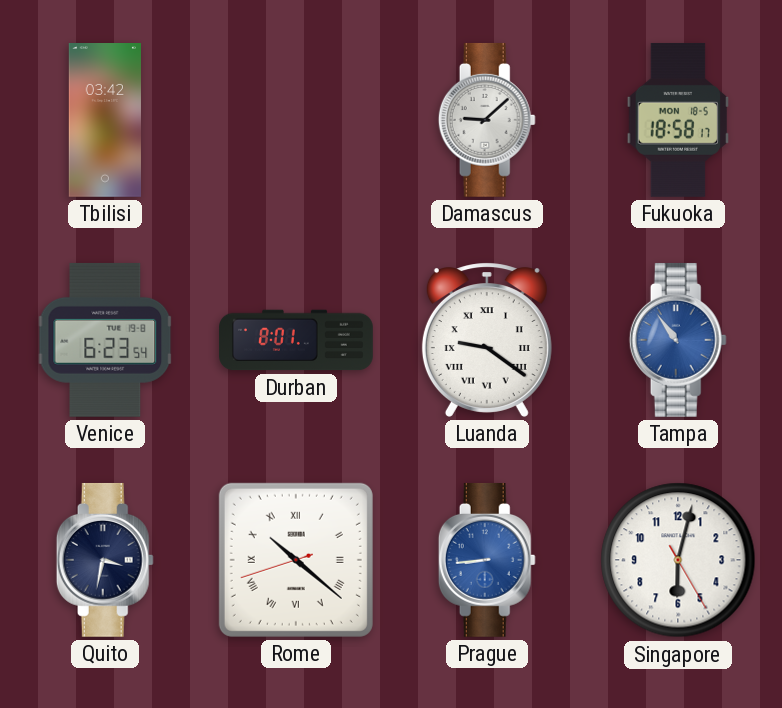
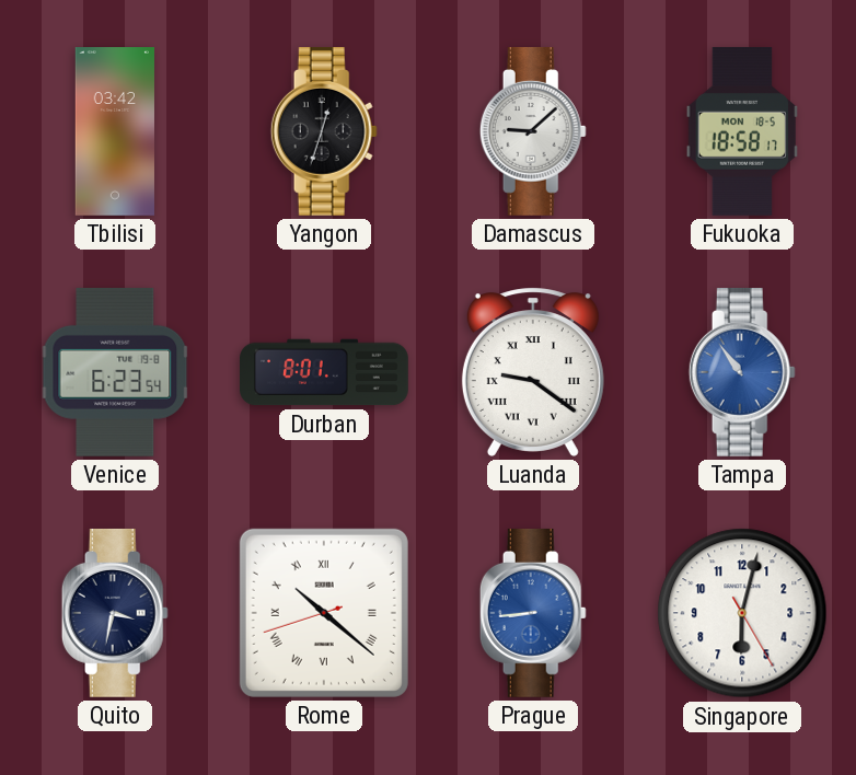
Yangon: none -> 12:33 (324, 131)
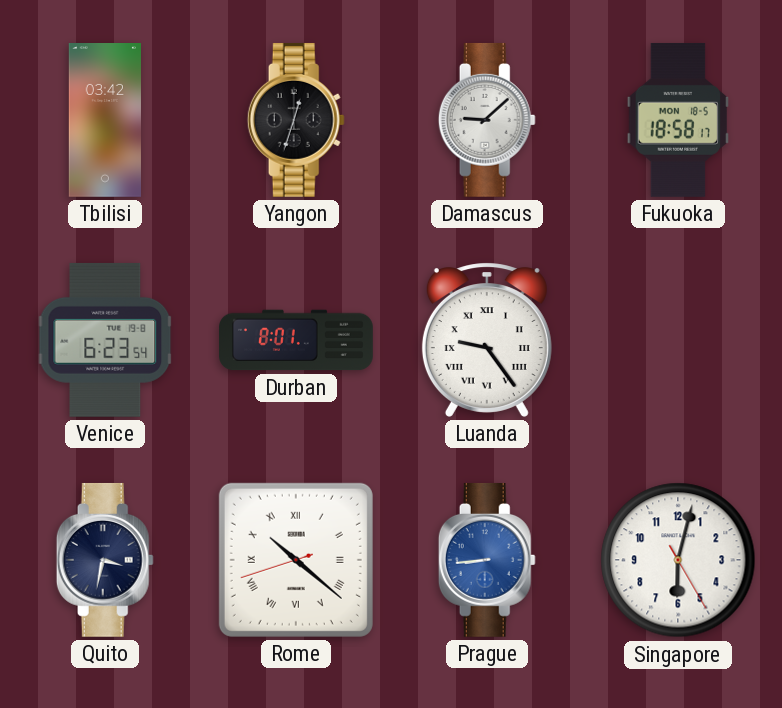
Luanda: 9:21 -> 9:24 (487, 340)
Tampa: 10:54 -> none (742, 372)
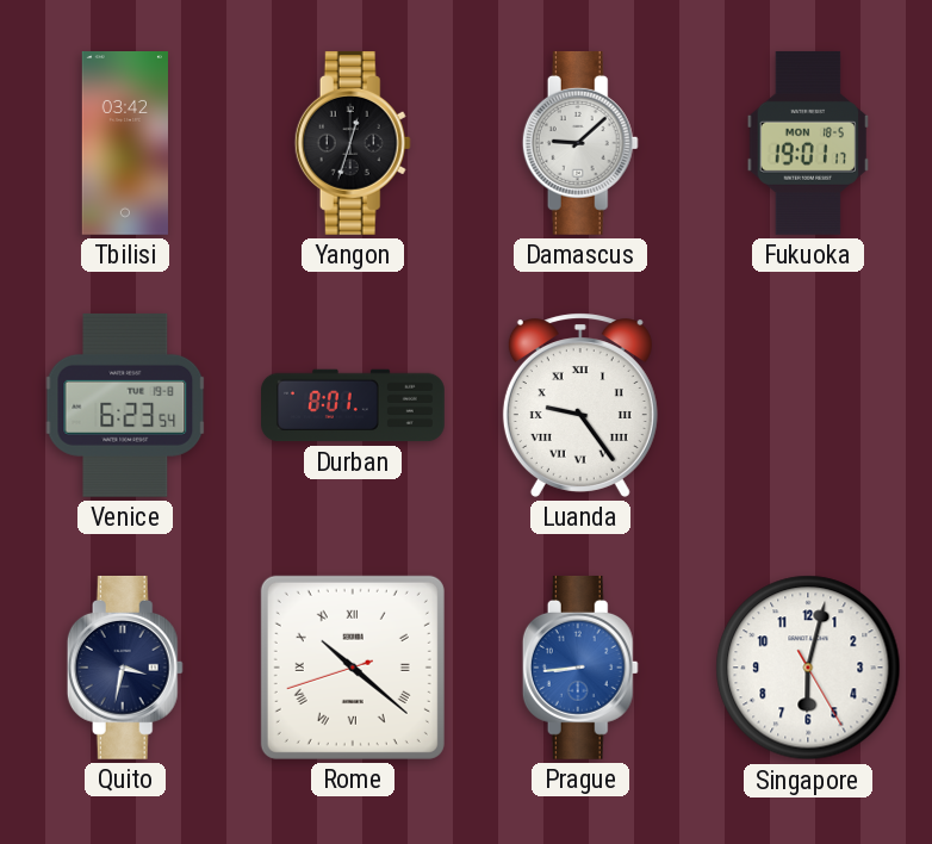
Fukuoka: 18:58 -> 19:01 (808, 143)
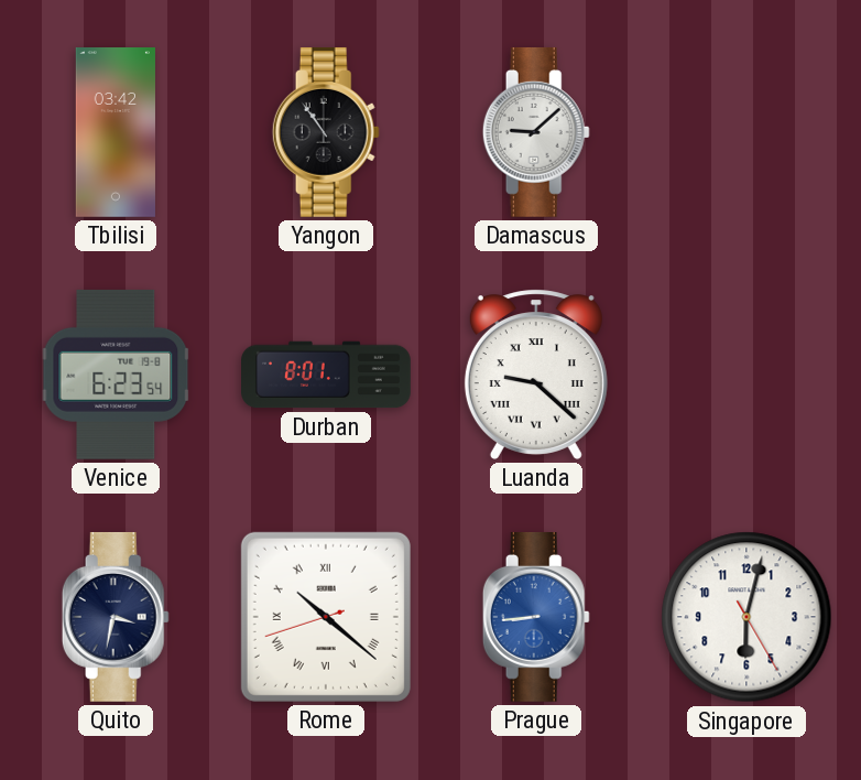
Yangon: 12:33 -> 10:54 (326, 132)
Fukuoka: 19:01 -> none (808, 143)
Luanda: 9:24 -> 9:22 (536, 375)
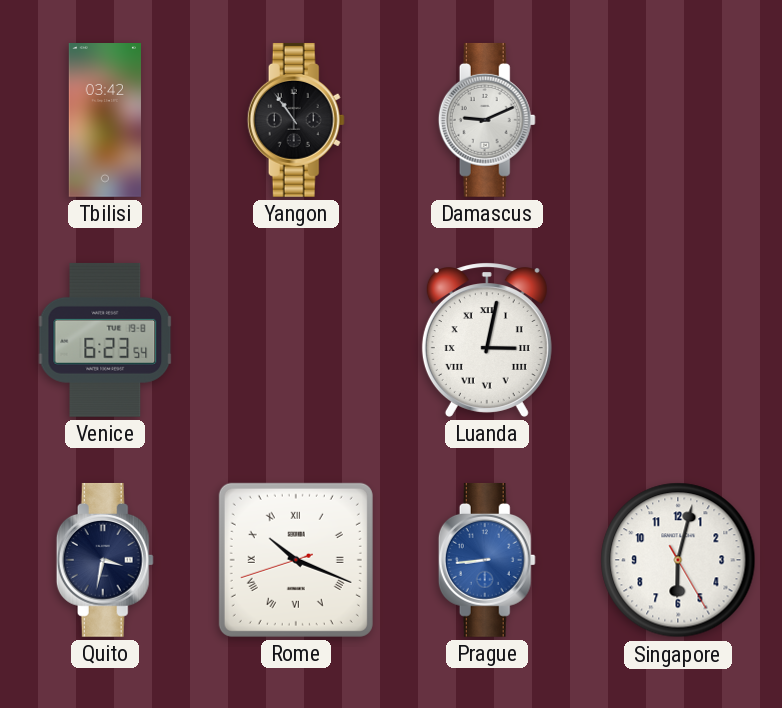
Damascus: 9:08 -> 9:11 (487, 120)
Durban: 8:01 -> none (327, 375)
Luanda: 9:22 -> 3:02 (487, 340)
Rome: 10:21 -> 10:18 (296, 560)
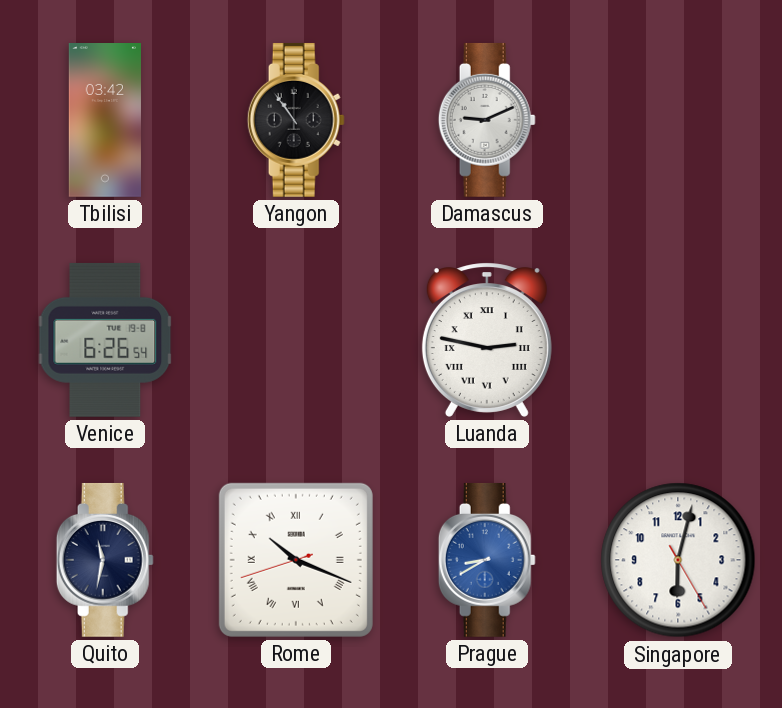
Venice: 6:23 -> 6:26 (105, 340)
Luanda: 3:02 -> 2:47 (487, 340)
Quito: 3:32 -> 11:32 (105, 560)
Prague: 8:44 -> 8:40 (487, 560)
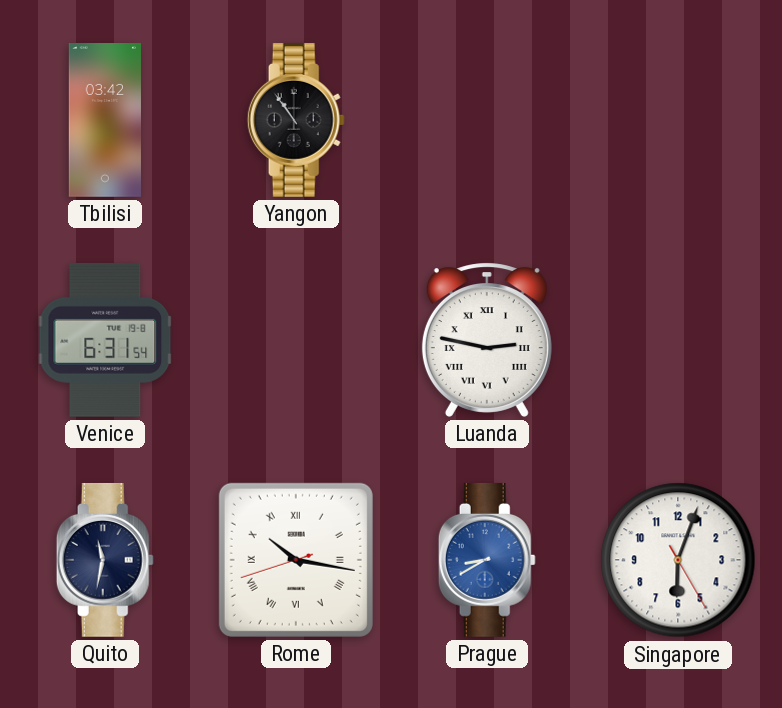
Damascus: 9:11 -> none (487, 120)
Venice: 6:26 -> 6:31 (105, 340)
Rome: 10:18 -> 10:16 (296, 560)
Singapore: 6:02 -> 6:03 (678, 560)
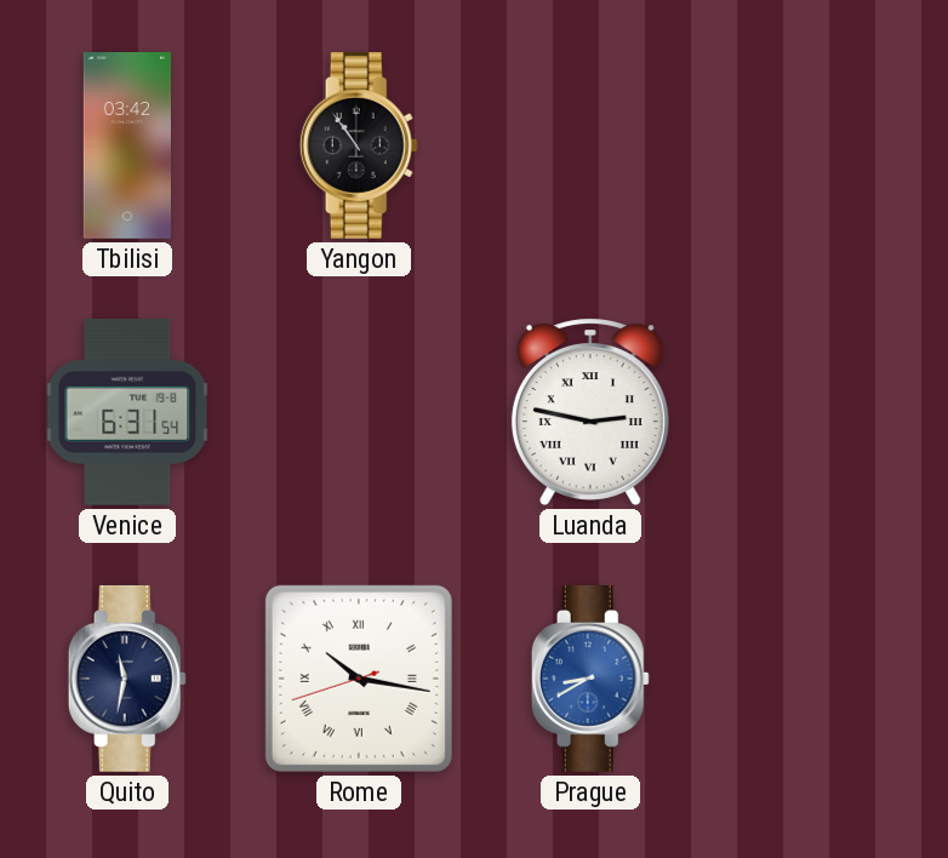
Singapore: 6:03 -> none (678, 560)
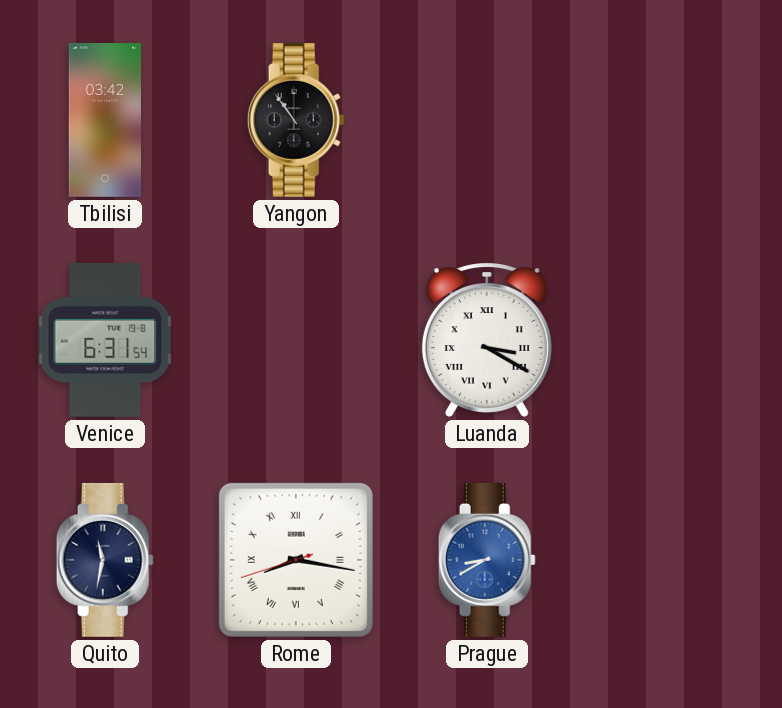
Luanda: 2:47 -> 3:20 (487, 340)
Rome: 10:16 -> 8:16 (296, 560)
